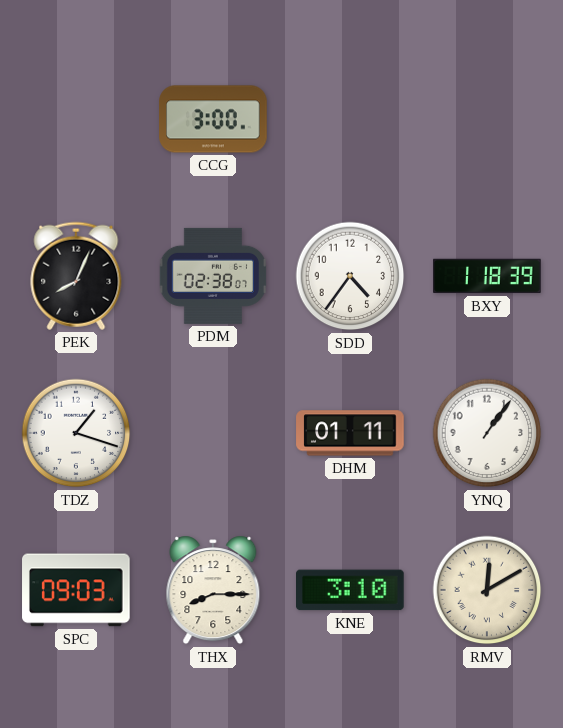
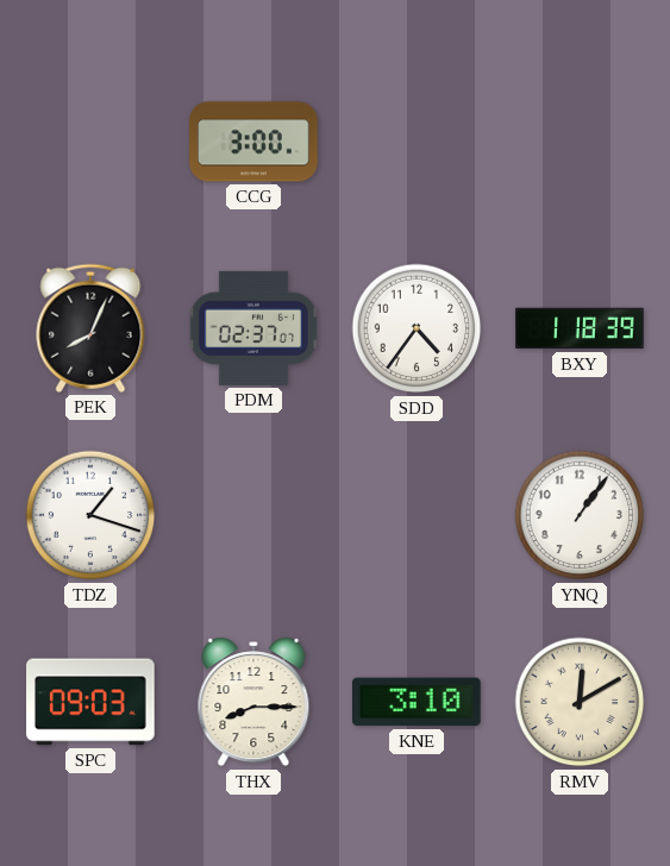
PDM: 02:38 -> 02:37 (253, 328)
DHM: 01:11 -> none (350, 433)
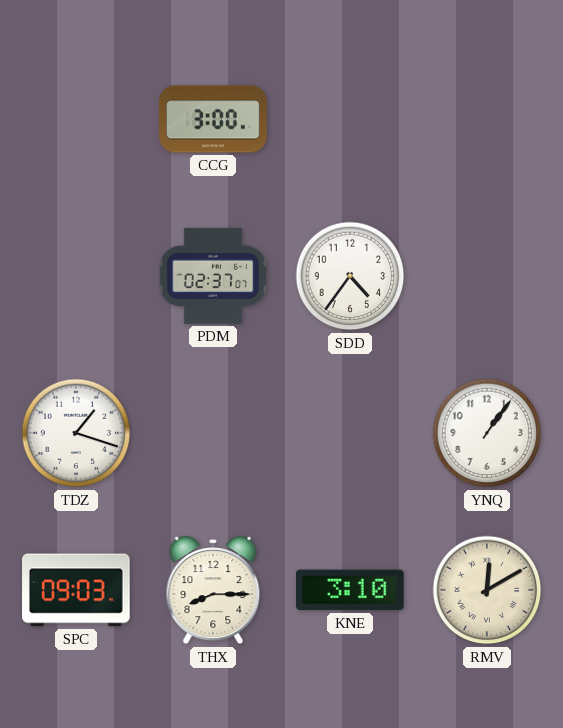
PEK: 8:04 -> none (90, 328)
BXY: 1:18 -> none (580, 328)
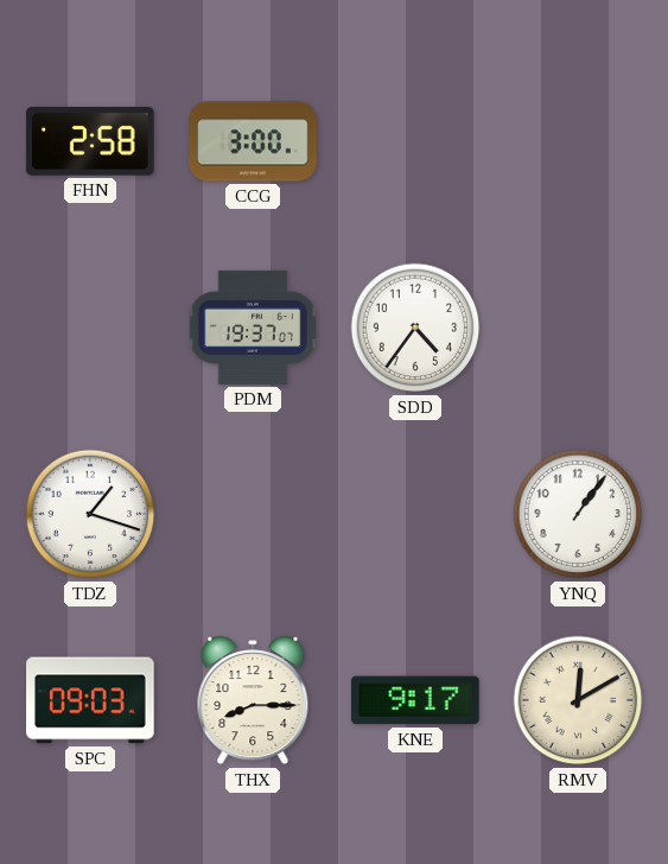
FHN: none -> 2:58 (91, 141)
PDM: 02:37 -> 19:37 (253, 328)
KNE: 3:10 -> 9:17 (416, 700)
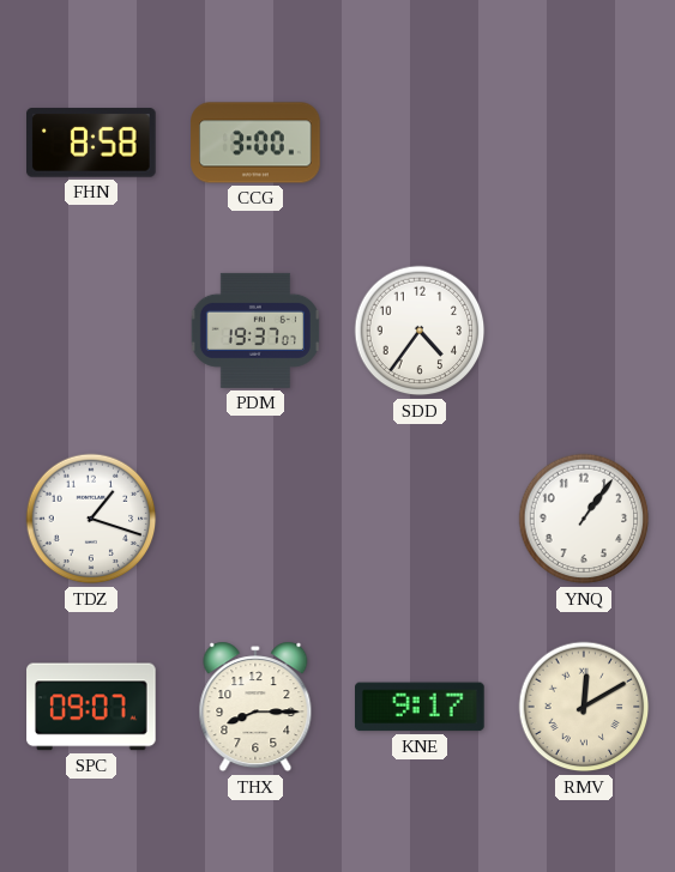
FHN: 2:58 -> 8:58 (92, 143)
SPC: 09:03 -> 09:07 (91, 707)
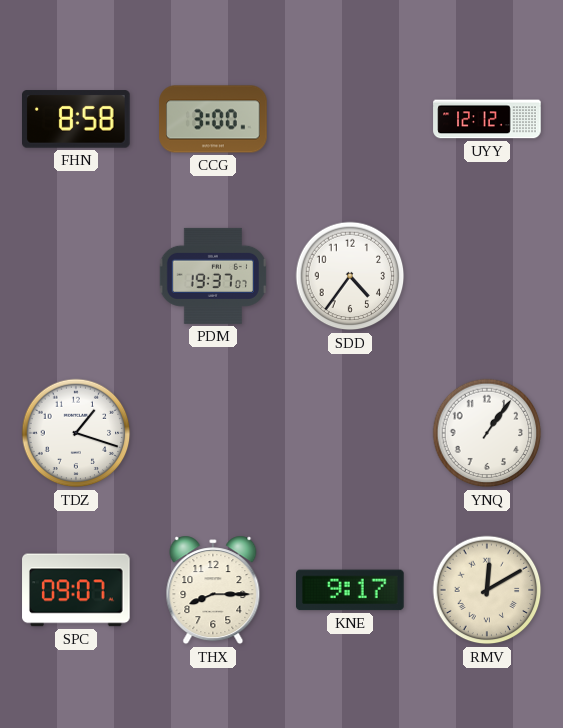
UYY: none -> 12:12 (487, 119)
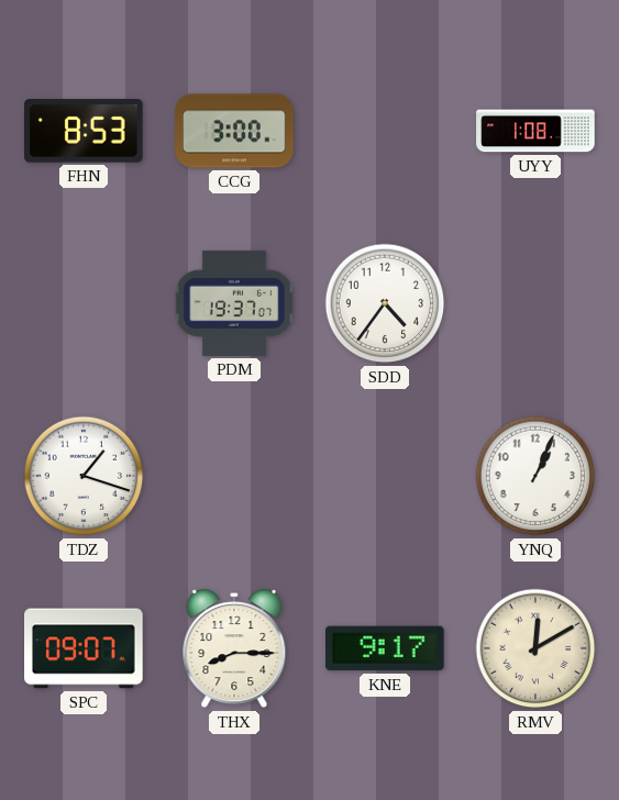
FHN: 8:58 -> 8:53 (85, 131)
UYY: 12:12 -> 1:08 (535, 131)
YNQ: 1:06 -> 1:04 (535, 476)
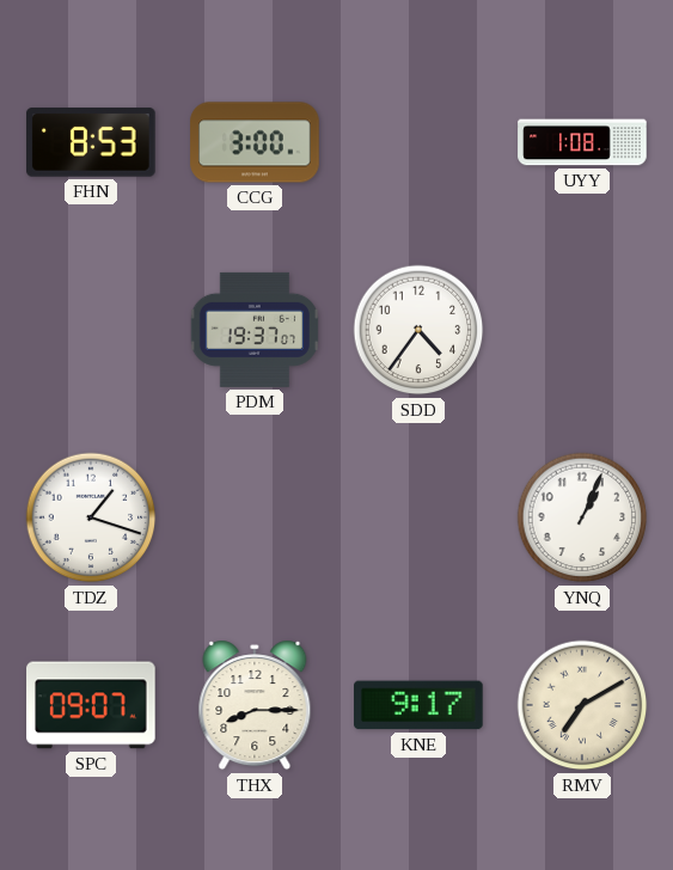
RMV: 12:10 -> 7:10 (582, 705)
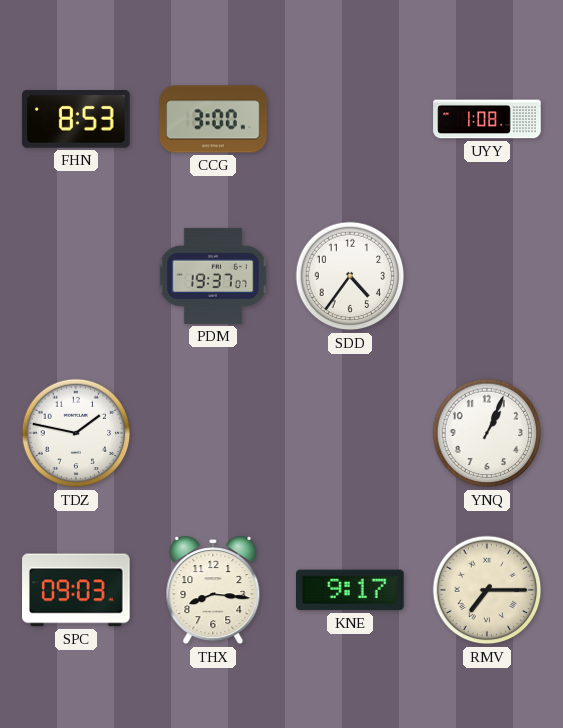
TDZ: 1:18 -> 1:47 (76, 433)
SPC: 09:07 -> 09:03 (76, 590)
THX: 8:15 -> 8:16 (213, 590)
RMV: 7:10 -> 7:15 (487, 590)
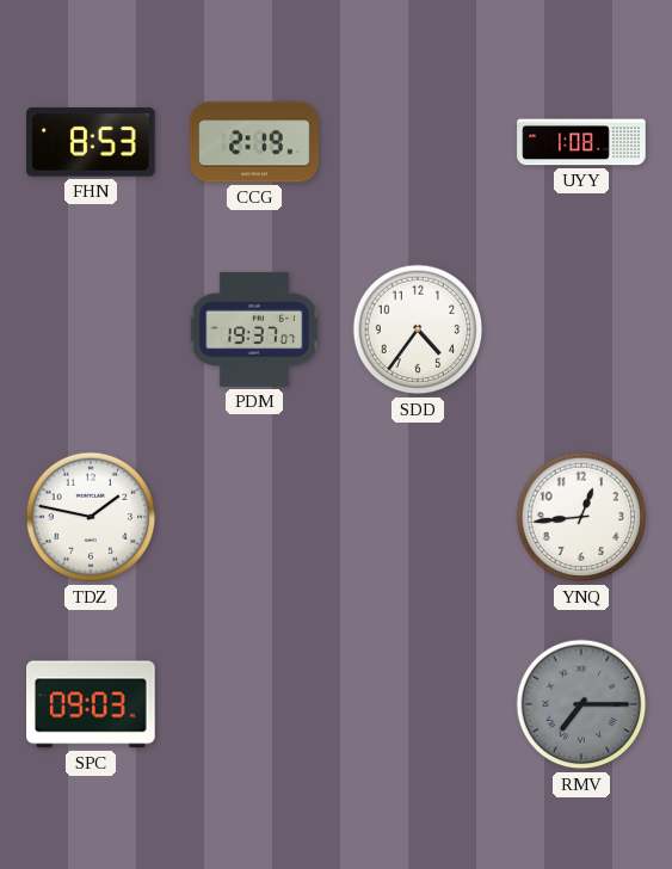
CCG: 3:00 -> 2:19 (254, 142)
YNQ: 1:04 -> 12:44 (581, 517)
THX: 8:16 -> none (213, 590)
KNE: 9:17 -> none (351, 590)
RMV dial: cream -> grey (581, 704)
